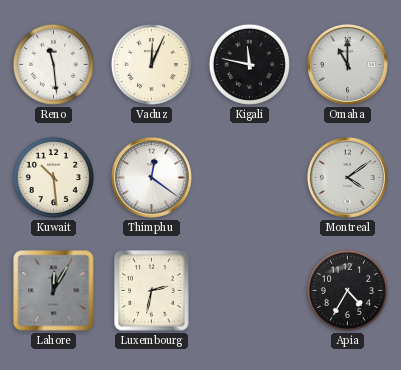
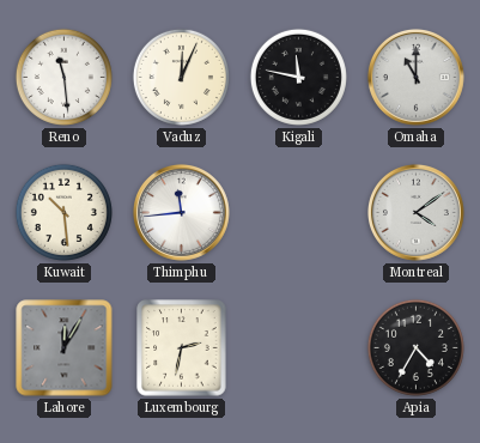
Thimphu: 12:21 -> 11:44 (181, 212)
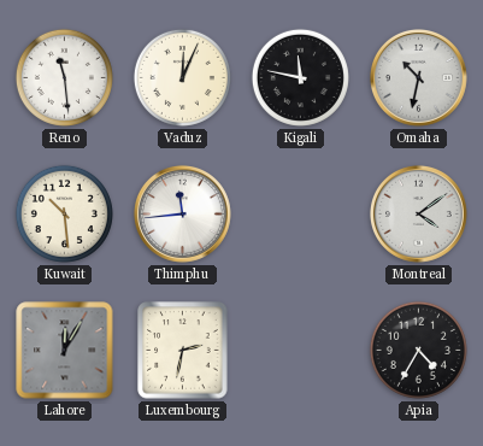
Omaha: 11:00 -> 10:32 (418, 77)
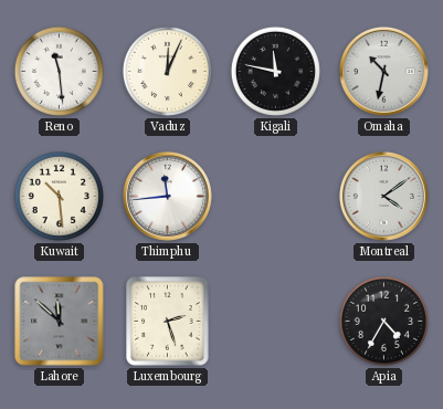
Lahore: 12:05 -> 11:52 (60, 322)
Luxembourg: 2:32 -> 2:27 (168, 322)
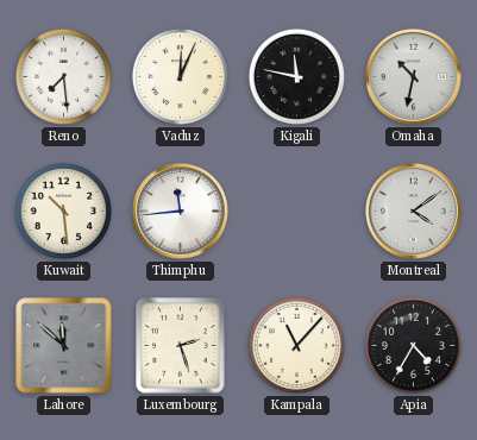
Reno: 11:29 -> 7:29 (63, 76)
Kampala: none -> 11:07 (296, 345)
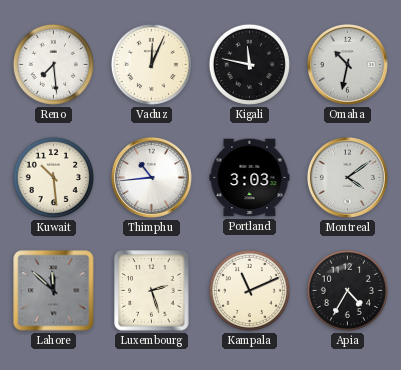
Thimphu: 11:44 -> 10:44 (151, 177)
Portland: none -> 3:03 (250, 178)
Kampala: 11:07 -> 11:11 (249, 290)
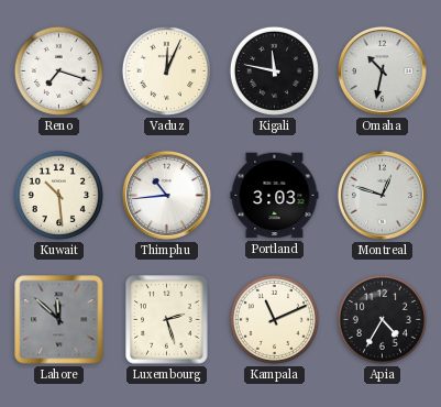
Reno: 7:29 -> 7:18 (58, 70)
Montreal: 4:09 -> 12:48 (382, 195)
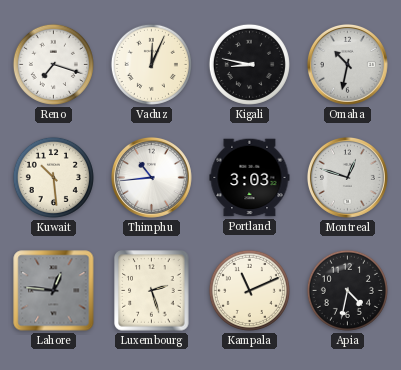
Kigali: 11:47 -> 8:47 (249, 64)
Lahore: 11:52 -> 12:46 (54, 291)
Apia: 4:35 -> 4:32 (347, 290)
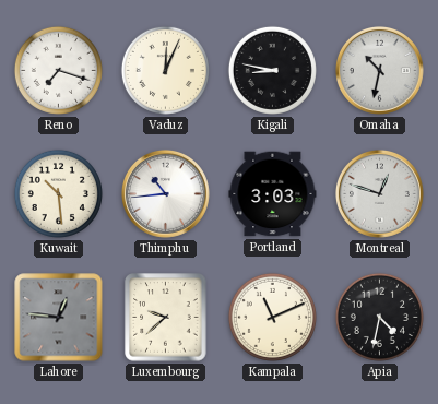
Luxembourg: 2:27 -> 9:38 (166, 318)
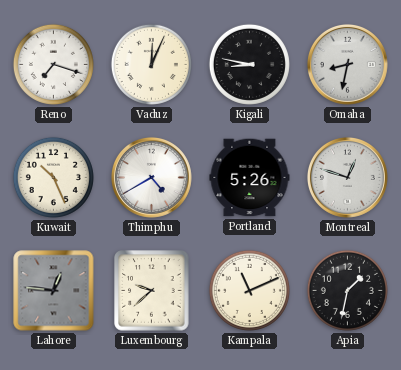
Omaha: 10:32 -> 8:32 (347, 64)
Kuwait: 10:29 -> 10:26 (53, 177)
Thimphu: 10:44 -> 4:40 (151, 177)
Portland: 3:03 -> 5:26 (250, 178)
Apia: 4:32 -> 1:32 (347, 290)
